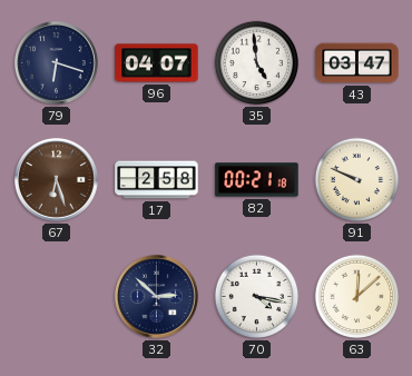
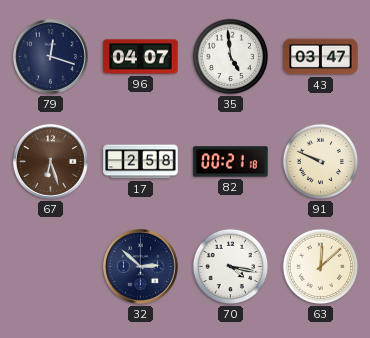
79: 6:18 -> 12:18 (50, 56)
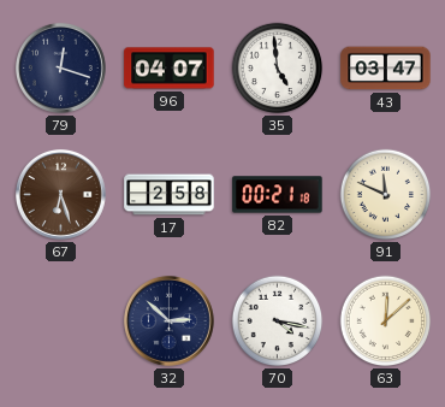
91: 9:49 -> 11:49 (386, 195)
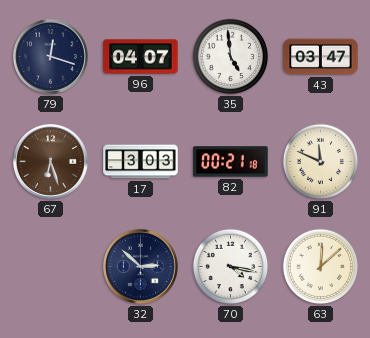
17: 2:58 -> 3:03 (141, 162)
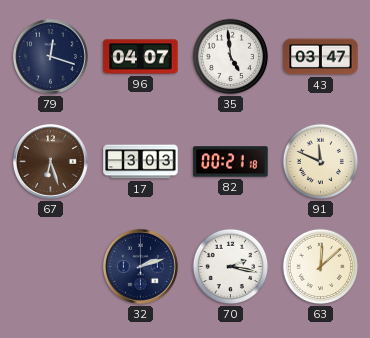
32: 2:52 -> 2:12 (140, 266)
70: 4:17 -> 2:17 (231, 267)
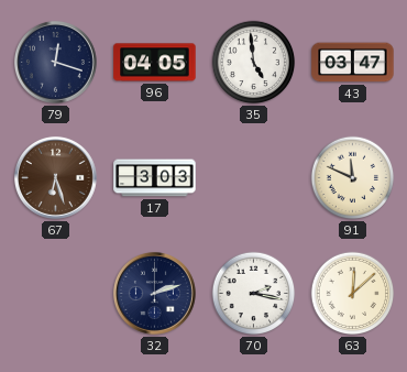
96: 04:07 -> 04:05 (155, 63)
82: 00:21 -> none (231, 162)
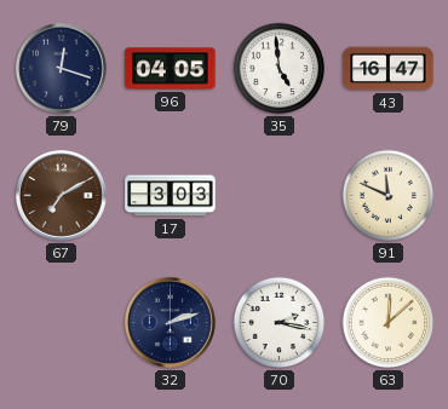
43: 03:47 -> 16:47 (389, 69)
67: 6:27 -> 7:10 (61, 195)
